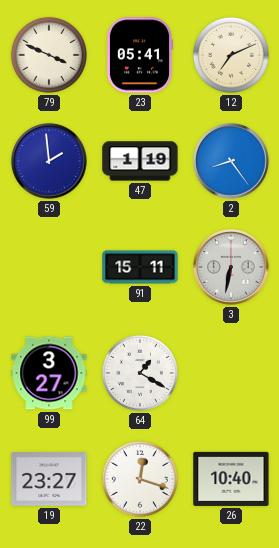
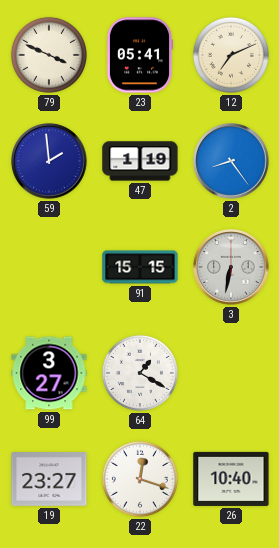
91: 15:11 -> 15:15 (140, 267)
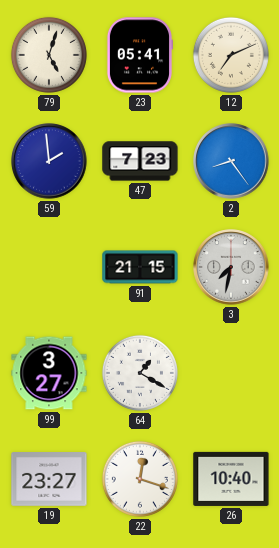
79: 3:49 -> 5:03 (49, 55)
47: 1:19 -> 7:23 (140, 161)
91: 15:15 -> 21:15 (140, 267)
3: 6:32 -> 7:32 (231, 267)
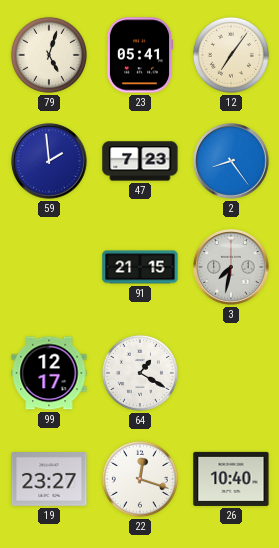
12: 7:11 -> 7:06 (231, 55)
99: 3:27 -> 12:17 (49, 373)
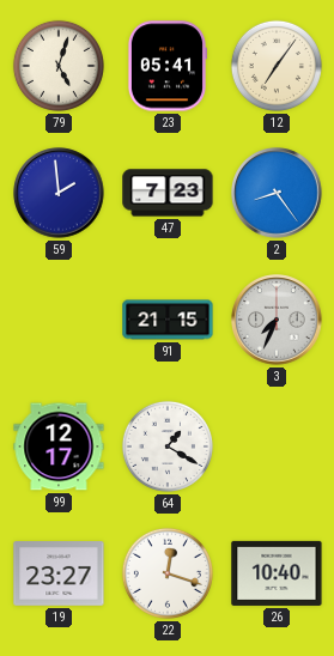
3: 7:32 -> 7:34 (277, 320)
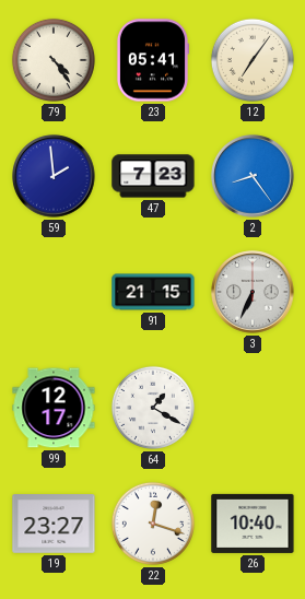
79: 5:03 -> 4:24 (54, 60)
3: 7:34 -> 6:34 (253, 292)
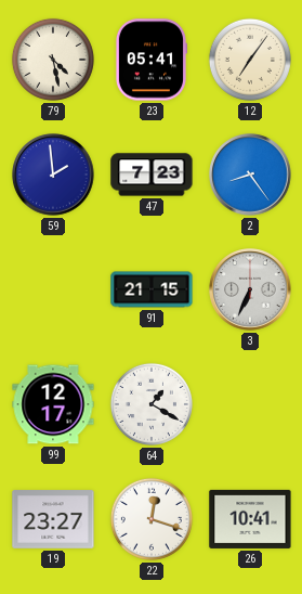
79: 4:24 -> 4:28 (53, 60)
26: 10:40 -> 10:41 (250, 519)
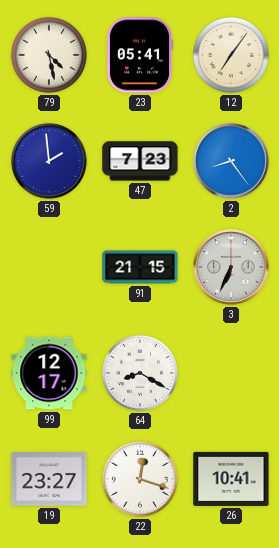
64: 1:20 -> 8:20 (140, 373)
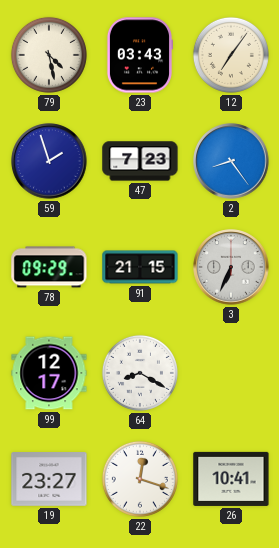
23: 05:41 -> 03:43 (140, 55)
59: 1:59 -> 1:57 (49, 161)
78: none -> 09:29 (49, 267)
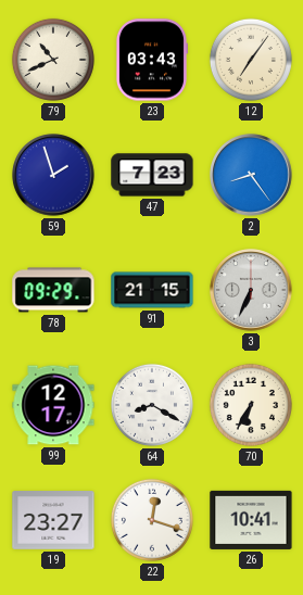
79: 4:28 -> 10:41 (53, 60)
70: none -> 6:35 (251, 405)
